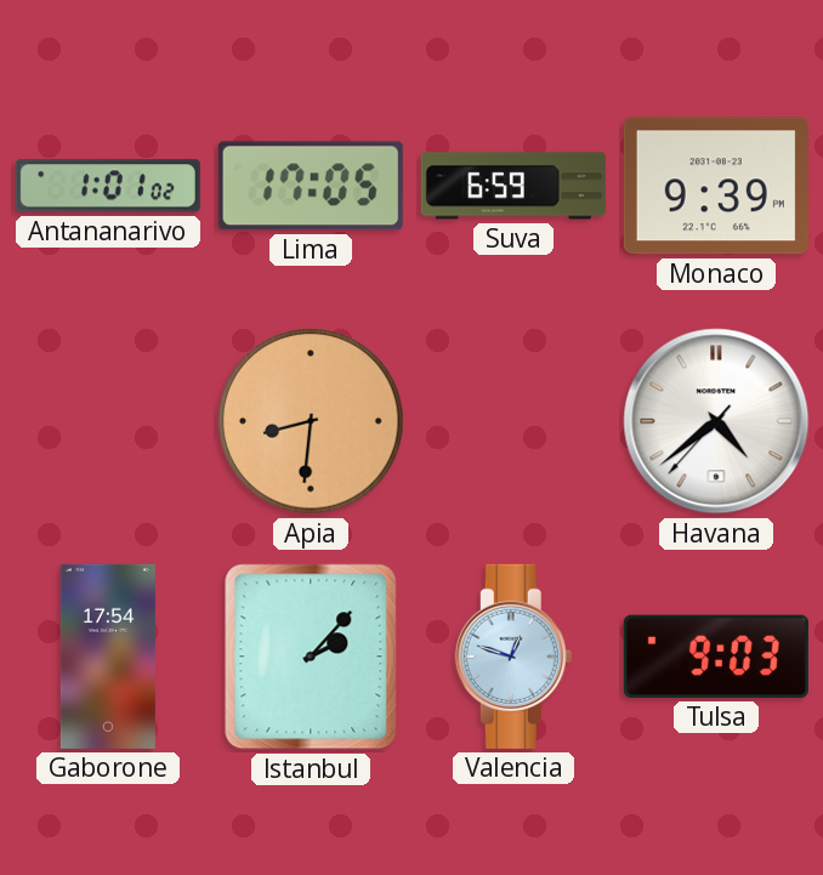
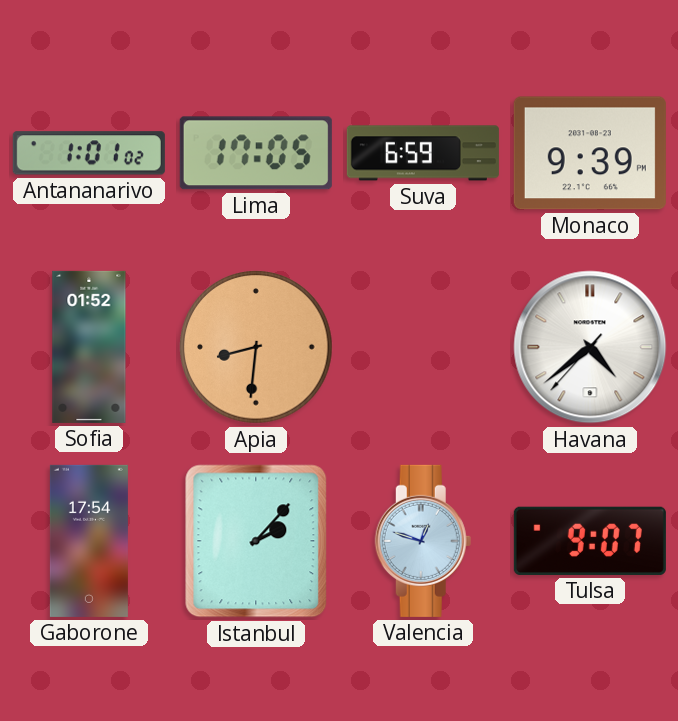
Sofia: none -> 01:52 (89, 347)
Tulsa: 9:03 -> 9:07 (590, 541)
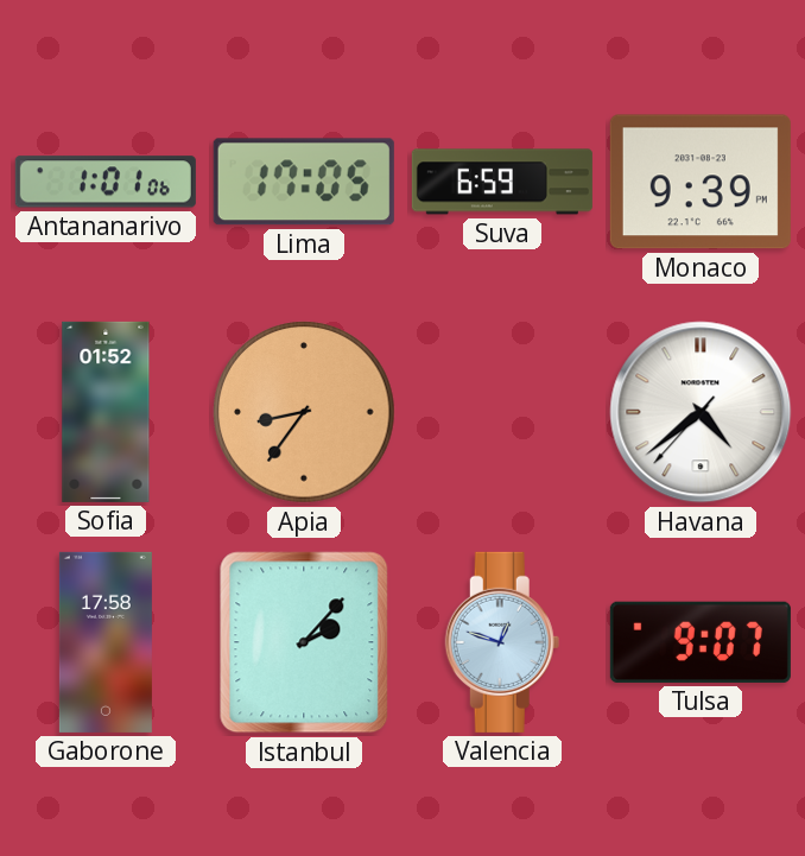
Antananarivo: 1:01:02 -> 1:01:06 (106, 182)
Apia: 8:31 -> 8:36 (304, 412)
Gaborone: 17:54 -> 17:58 (106, 642)
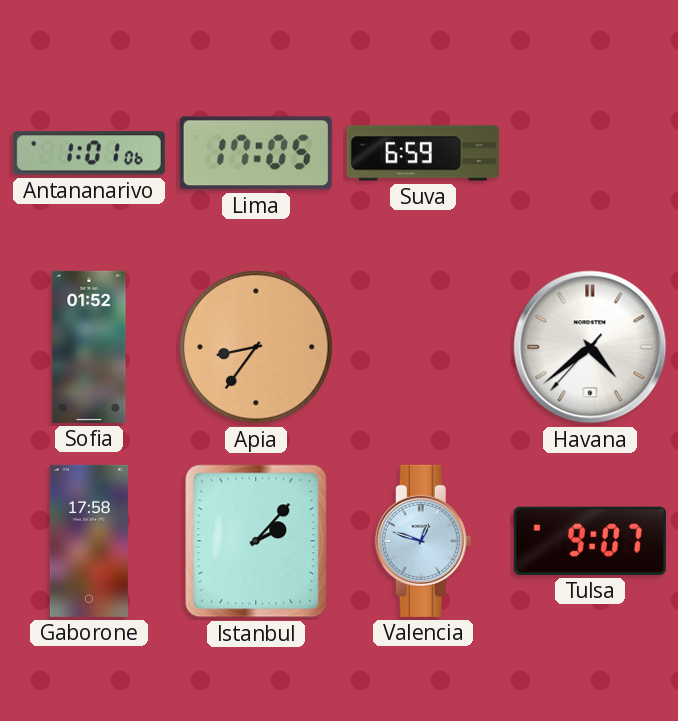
Monaco: 9:39 -> none (701, 182)
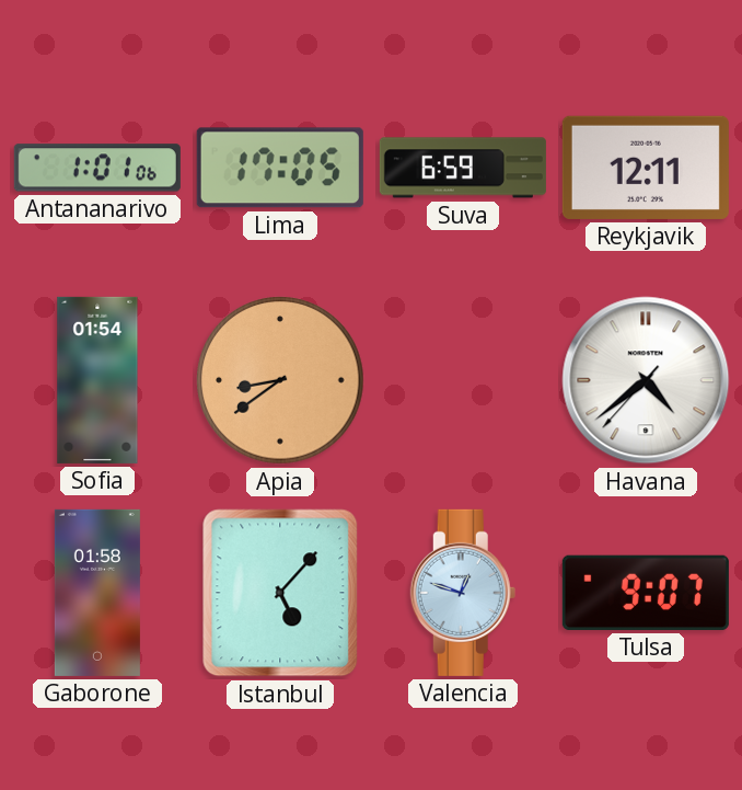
Reykjavik: none -> 12:11 (646, 168)
Sofia: 01:52 -> 01:54 (97, 380)
Apia: 8:36 -> 8:39 (280, 380)
Gaborone: 17:58 -> 01:58 (97, 593)
Istanbul: 2:07 -> 5:07 (280, 593)
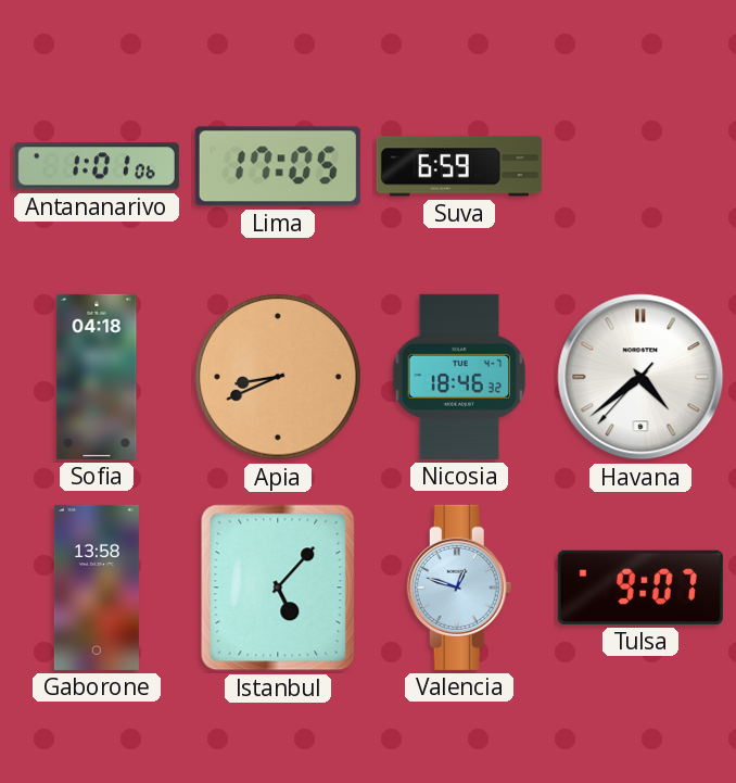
Reykjavik: 12:11 -> none (646, 168)
Sofia: 01:54 -> 04:18 (97, 377)
Apia: 8:39 -> 8:41 (278, 377)
Nicosia: none -> 18:46 (459, 377)
Gaborone: 01:58 -> 13:58 (97, 588)
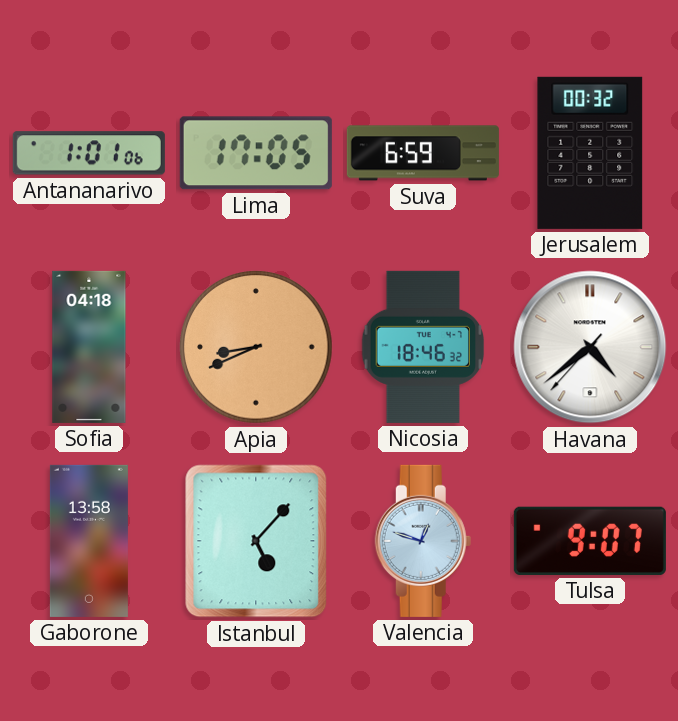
Jerusalem: none -> 00:32 (590, 153)
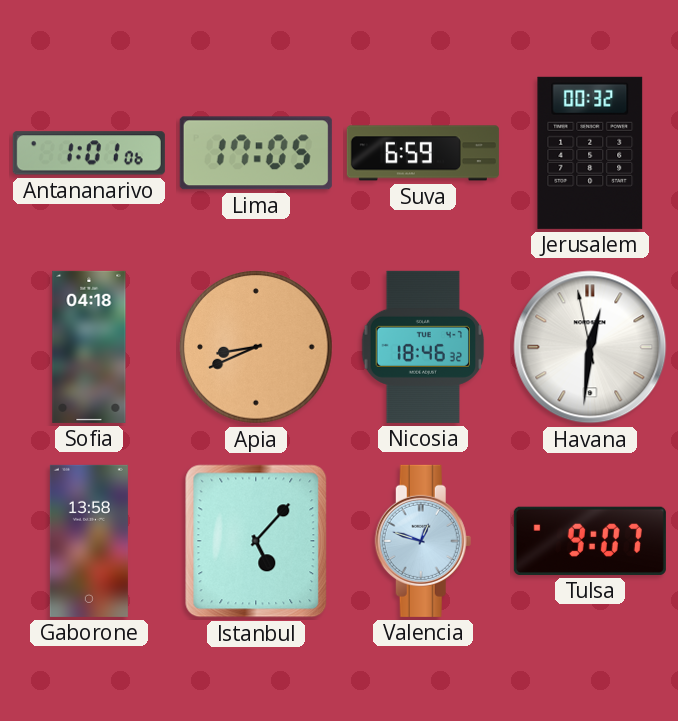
Havana: 4:38 -> 12:30 (590, 347)
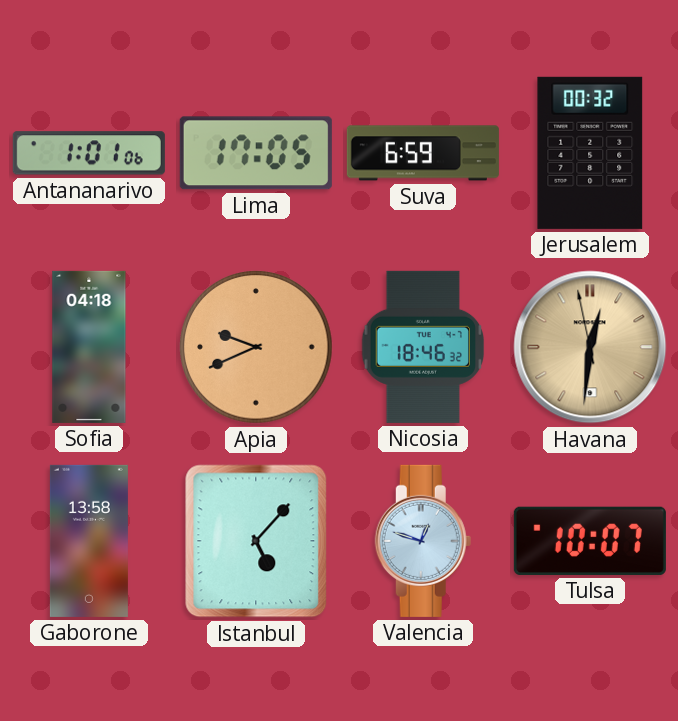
Apia: 8:41 -> 9:41 (256, 347)
Havana dial: white -> champagne (590, 347)
Tulsa: 9:07 -> 10:07 (590, 541)
